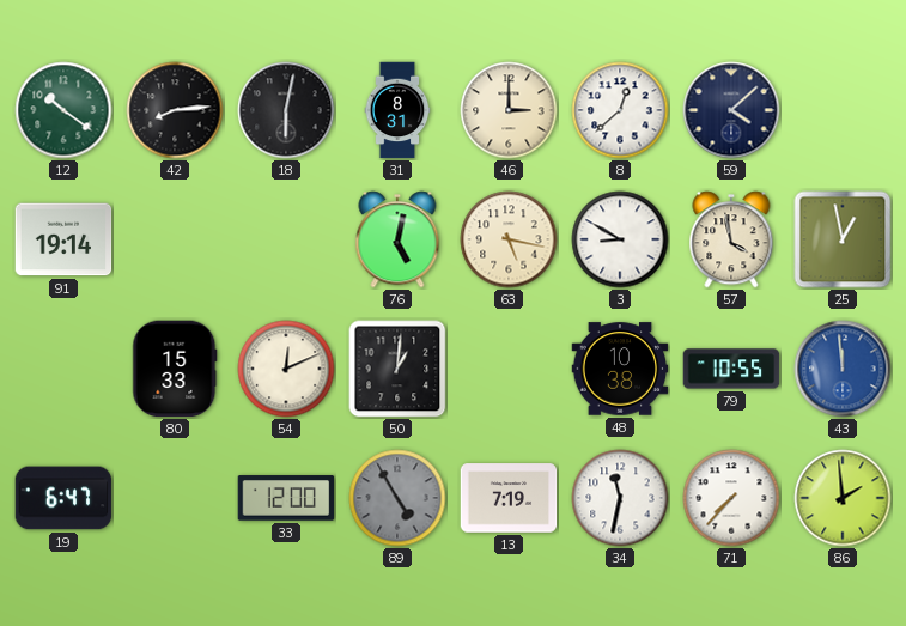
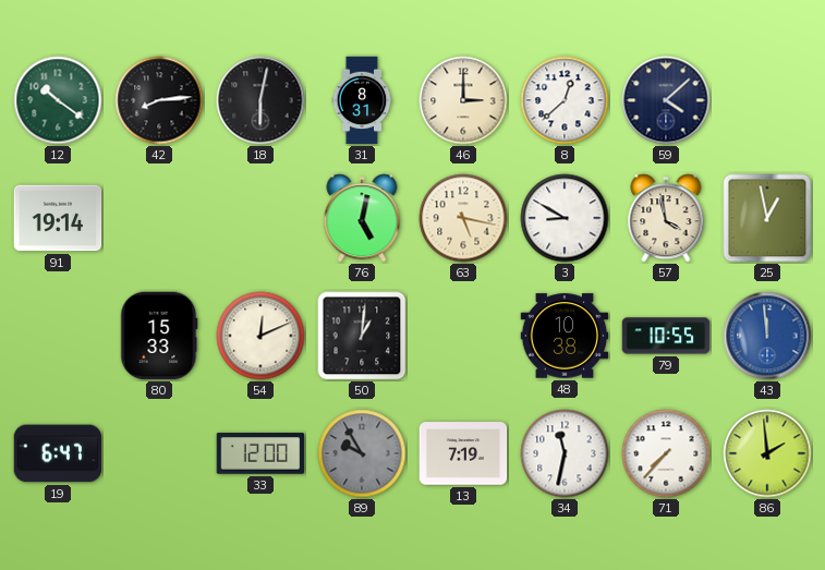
89: 4:55 -> 9:55 (362, 453)
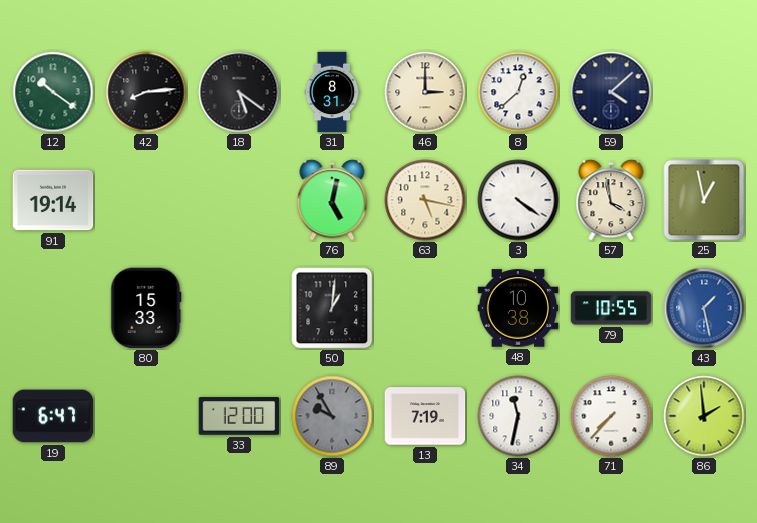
18: 6:02 -> 5:21 (239, 92)
3: 8:50 -> 4:21 (518, 200)
54: 12:11 -> none (260, 336)
43: 11:59 -> 1:28 (704, 308)
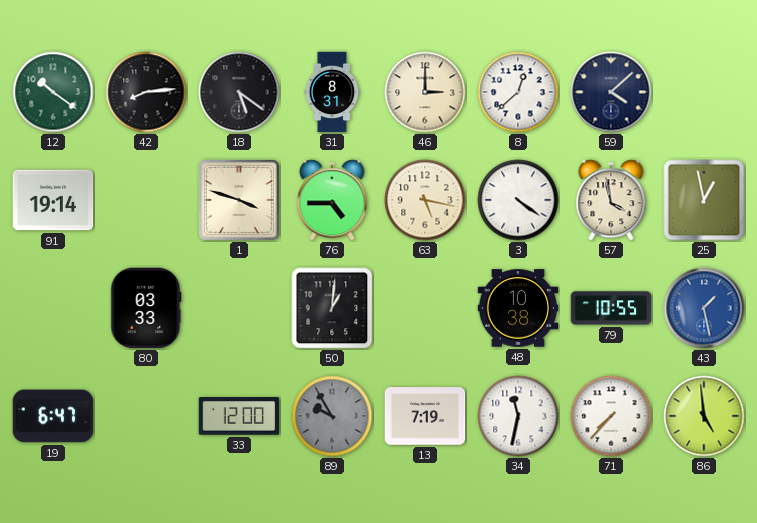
1: none -> 3:48 (239, 200)
76: 5:02 -> 4:45 (332, 200)
80: 15:33 -> 03:33 (146, 308)
86: 1:59 -> 4:59 (704, 416)
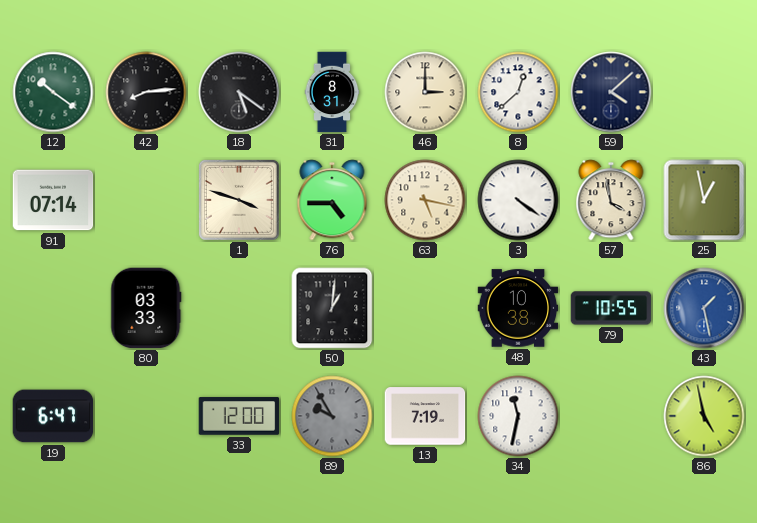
91: 19:14 -> 07:14 (53, 200)
71: 7:37 -> none (611, 416)
86: 4:59 -> 4:58 (704, 416)
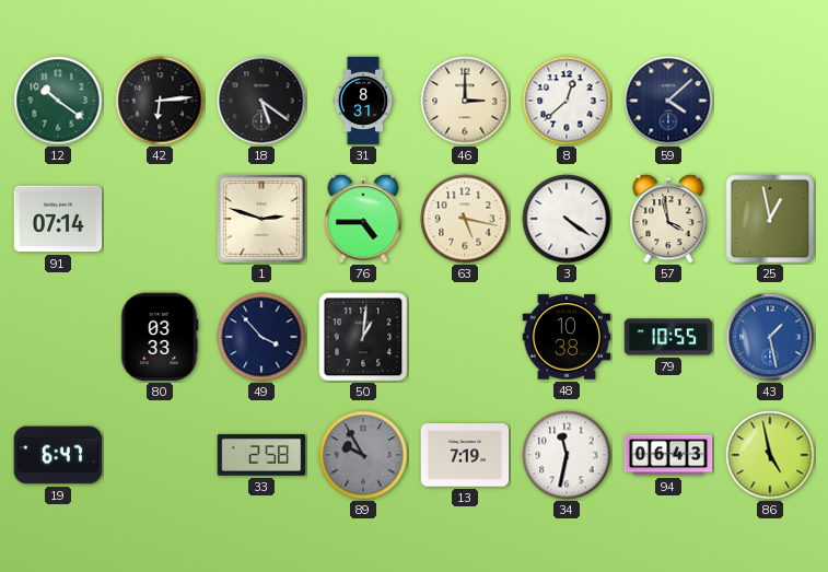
42: 8:14 -> 6:14 (160, 101)
1: 3:48 -> 2:48 (261, 219)
49: none -> 3:53 (261, 337)
33: 12:00 -> 2:58 (261, 455)
94: none -> 06:43 (668, 455)
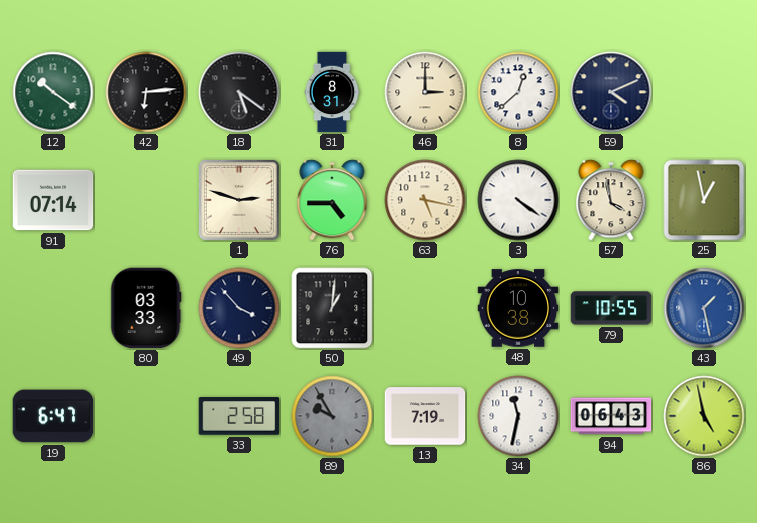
59: 4:08 -> 4:11 (611, 92)
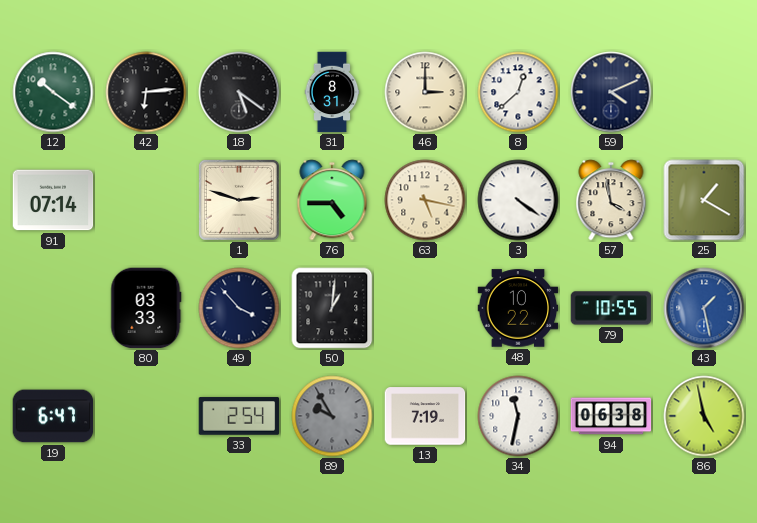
25: 12:58 -> 1:20 (704, 200)
48: 10:38 -> 10:22 (518, 308)
33: 2:58 -> 2:54 (239, 416)
94: 06:43 -> 06:38 (611, 416)
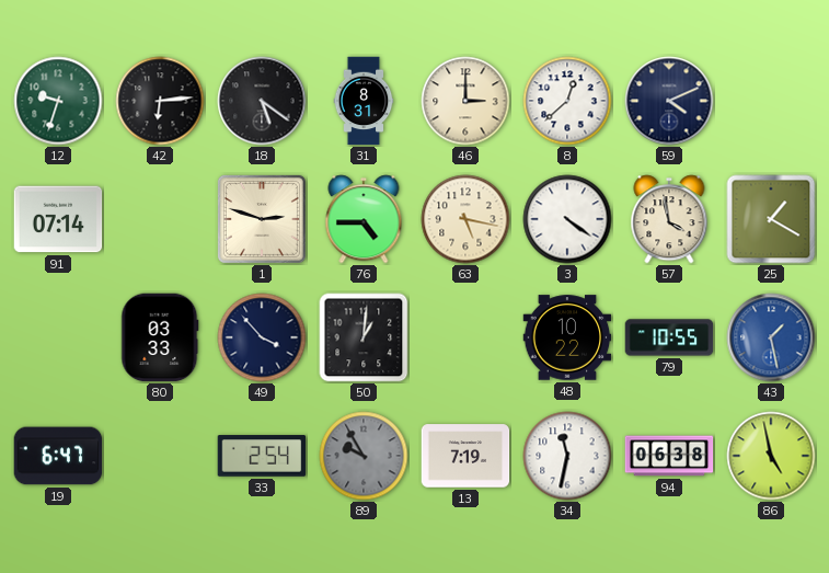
12: 10:21 -> 9:33 (58, 101)
